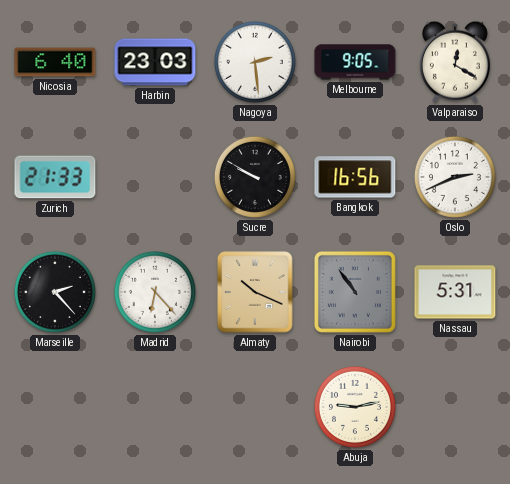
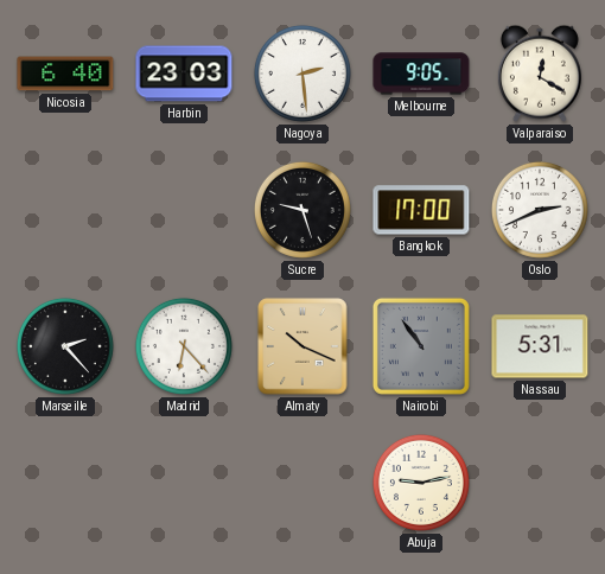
Zurich: 21:33 -> none (55, 177)
Sucre: 9:50 -> 9:27 (302, 210)
Bangkok: 16:56 -> 17:00 (421, 210)
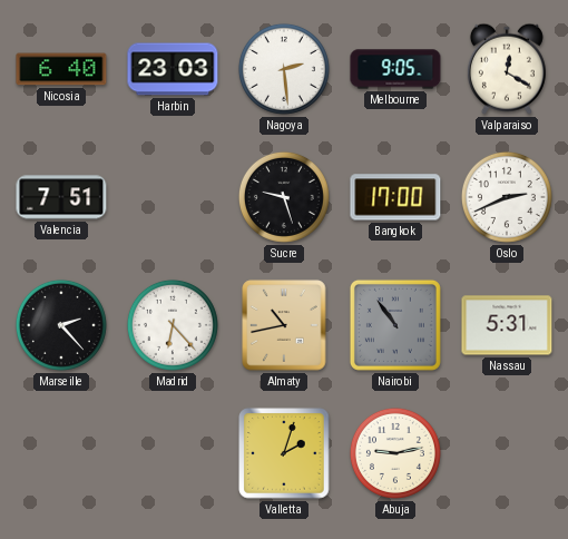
Valencia: none -> 7:51 (61, 197)
Almaty: 10:19 -> 10:43 (284, 325)
Valletta: none -> 2:03 (284, 453)
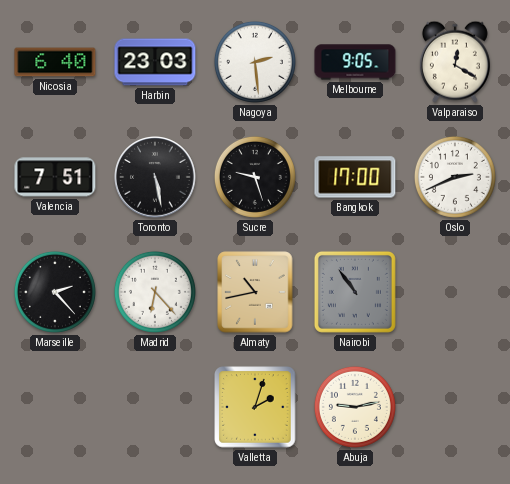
Toronto: none -> 5:28 (156, 178)
Nassau: 5:31 -> none (507, 325)
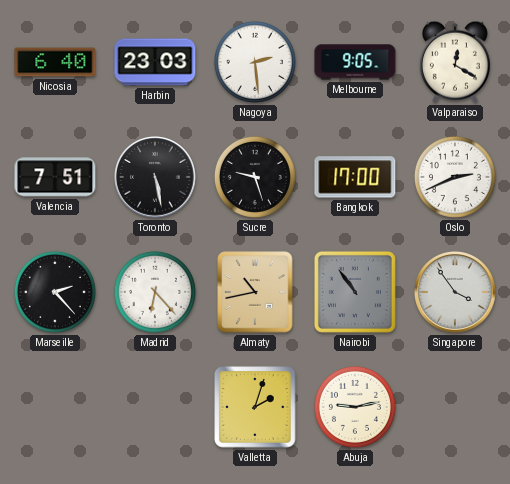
Singapore: none -> 3:54 (456, 293)
